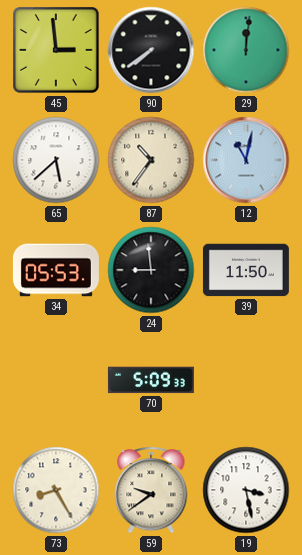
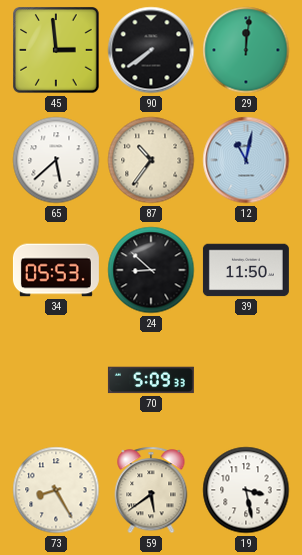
24: 8:59 -> 8:52 (151, 270)
59: 9:39 -> 5:39 (151, 490)
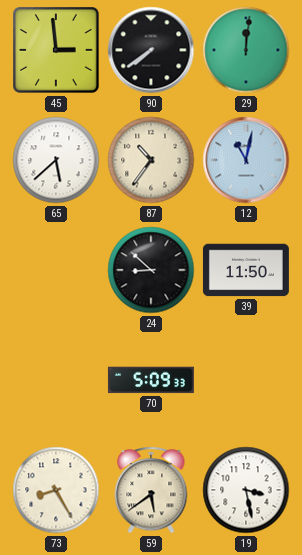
34: 05:53 -> none (56, 270)
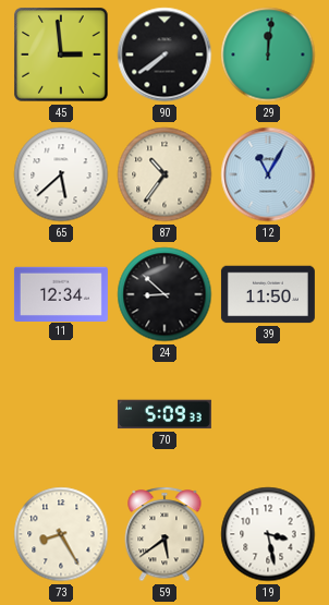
12: 11:02 -> 11:05 (268, 174)
11: none -> 12:34 (61, 293)
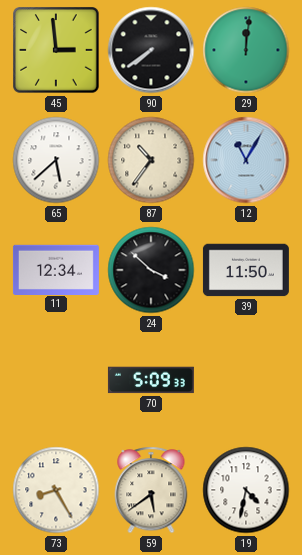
24: 8:52 -> 3:52 (151, 270)
19: 3:28 -> 4:32 (246, 490)
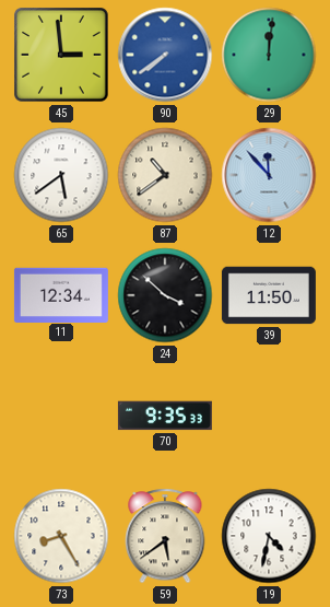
90 dial: black -> blue (165, 55)
65: 5:38 -> 5:39 (61, 175)
87: 10:36 -> 10:39 (165, 175)
12: 11:05 -> 11:53 (269, 175)
70: 5:09 -> 9:35 (165, 416)
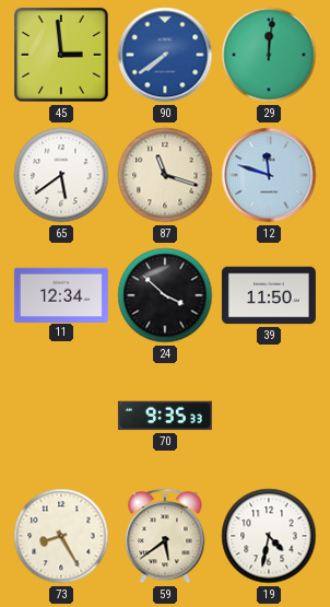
87: 10:39 -> 11:18 (165, 175)
12: 11:53 -> 11:48 (269, 175)
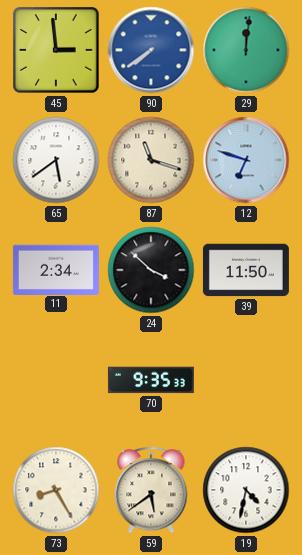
12: 11:48 -> 6:48 (246, 160)
11: 12:34 -> 2:34 (56, 269)
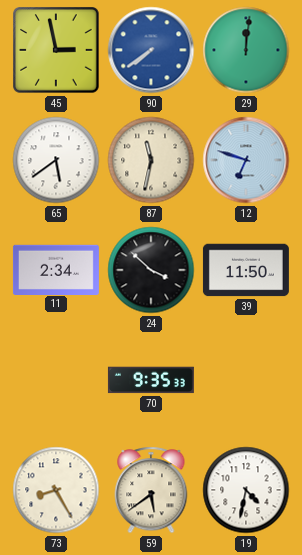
45: 2:59 -> 2:58 (56, 50)
87: 11:18 -> 11:32 (151, 160)
